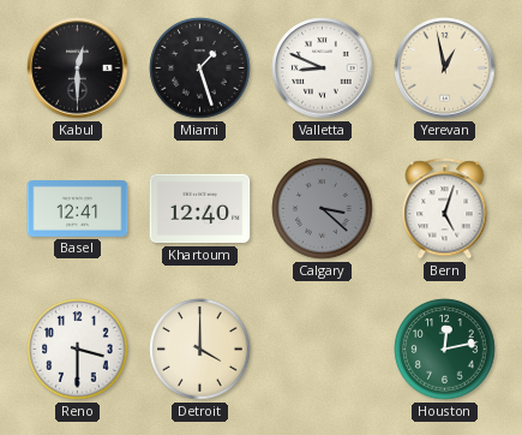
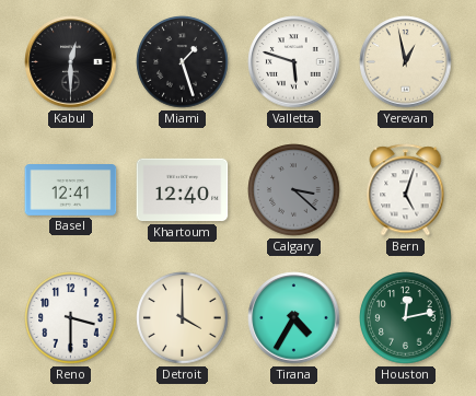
Valletta: 8:49 -> 5:48 (294, 62)
Tirana: none -> 4:35 (294, 318)
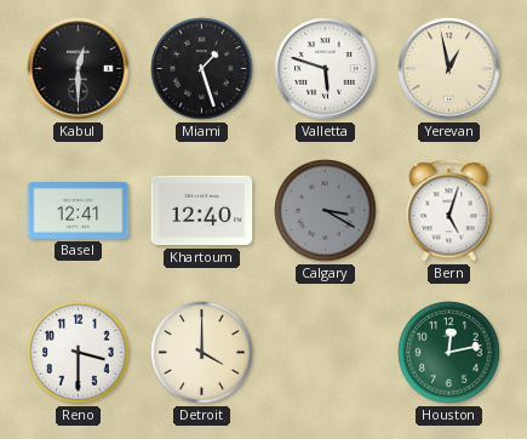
Calgary: 3:22 -> 3:20 (326, 211)
Tirana: 4:35 -> none (294, 318)
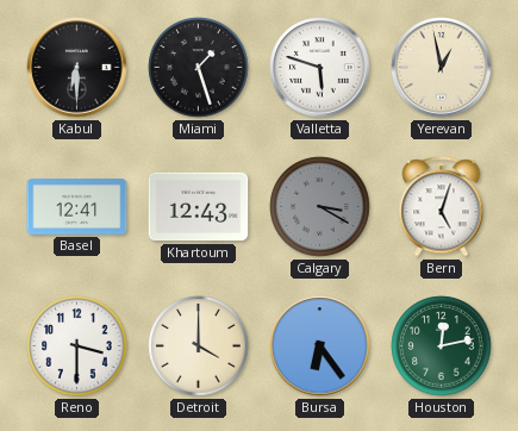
Kabul: 12:30 -> 6:30 (77, 68)
Khartoum: 12:40 -> 12:43 (199, 207)
Bursa: none -> 6:24 (320, 346)
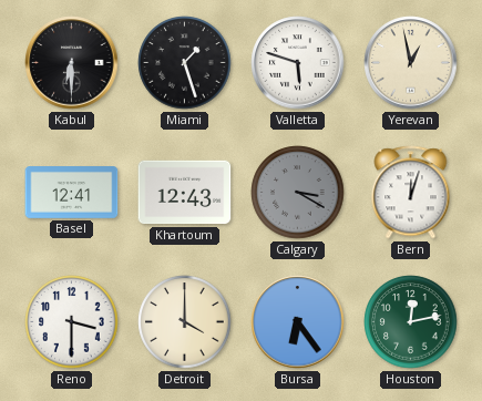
Bern: 5:03 -> 12:03 (411, 193)
